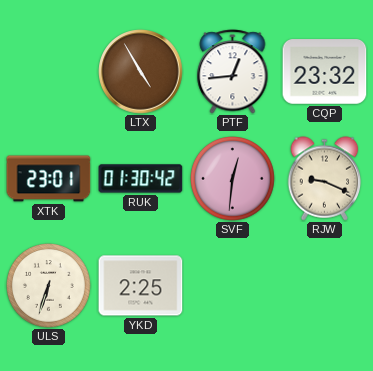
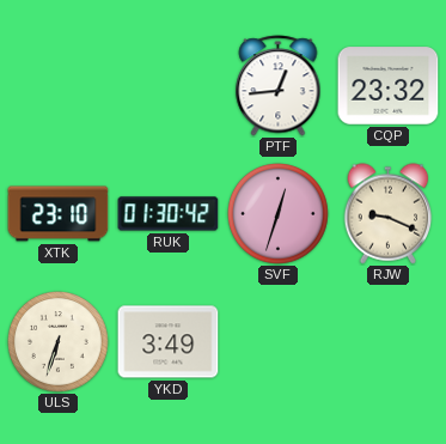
LTX: 4:55 -> none (141, 72)
XTK: 23:01 -> 23:10 (59, 214)
SVF: 12:31 -> 12:33 (279, 214)
YKD: 2:25 -> 3:49 (169, 342)
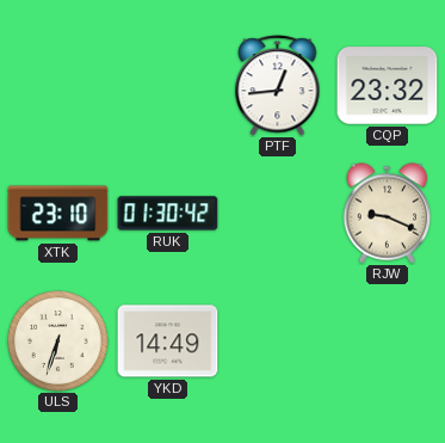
SVF: 12:33 -> none (279, 214)
YKD: 3:49 -> 14:49 (168, 342)
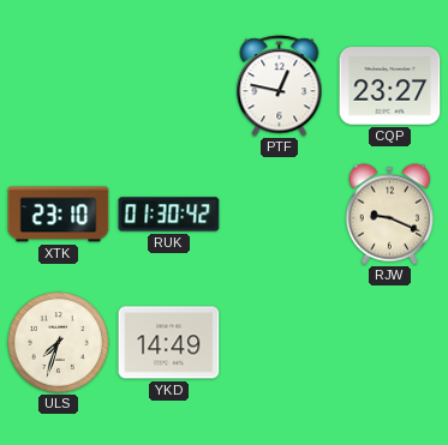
PTF: 12:44 -> 12:47 (280, 86)
CQP: 23:32 -> 23:27 (390, 86)
ULS: 6:33 -> 7:33 (59, 343)
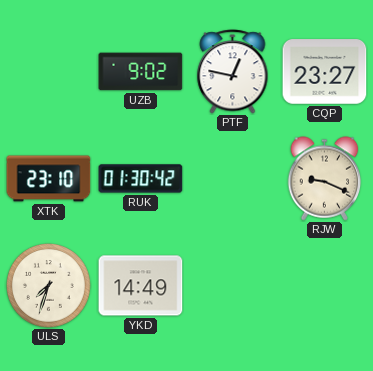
UZB: none -> 9:02 (141, 72)
